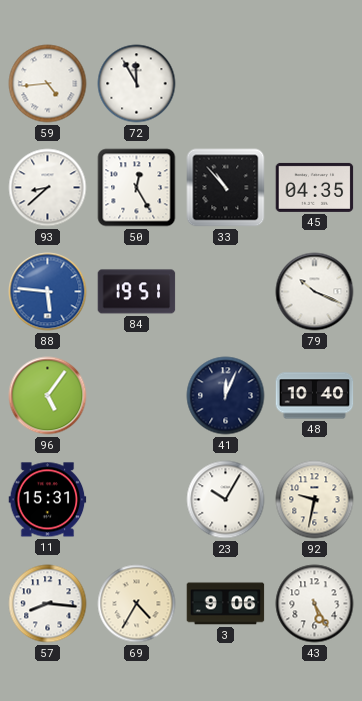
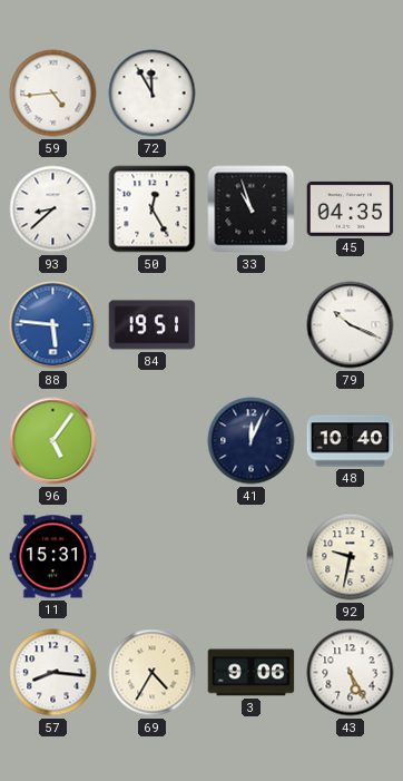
33: 10:53 -> 10:57 (252, 209)
23: 10:05 -> none (226, 500)
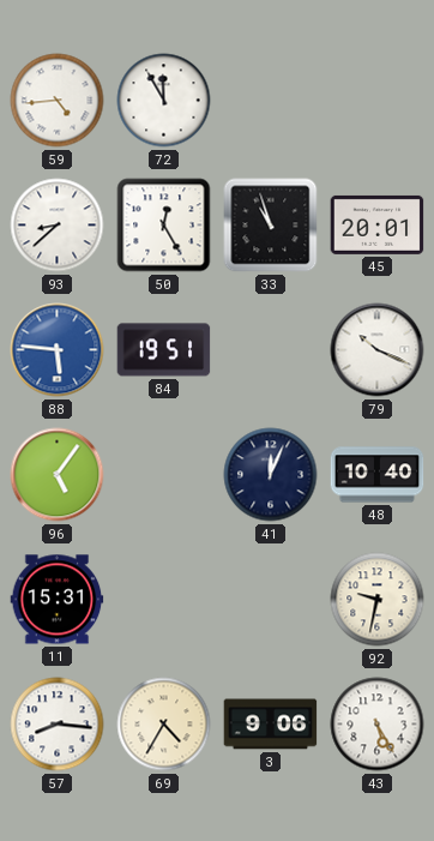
45: 04:35 -> 20:01 (378, 224)
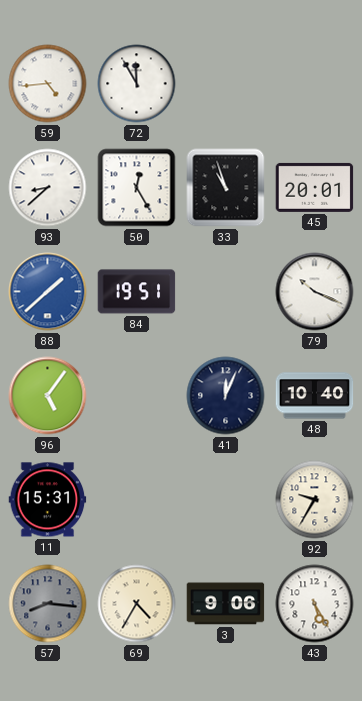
88: 5:46 -> 1:38 (48, 292)
92: 9:32 -> 9:35 (315, 500)
57 dial: white -> grey (48, 604)
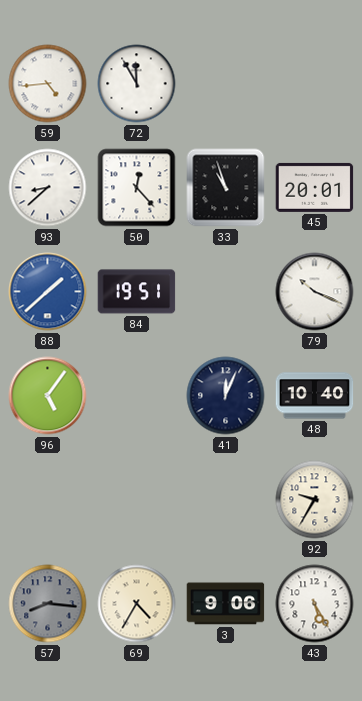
50: 12:25 -> 12:23 (137, 188)
11: 15:31 -> none (48, 500)
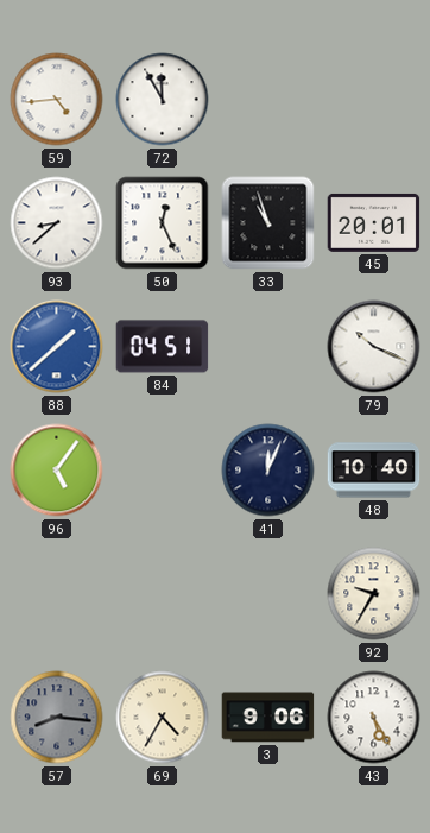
50: 12:23 -> 12:26 (163, 223)
84: 19:51 -> 04:51 (163, 347)
